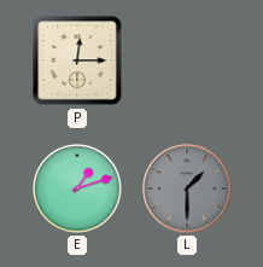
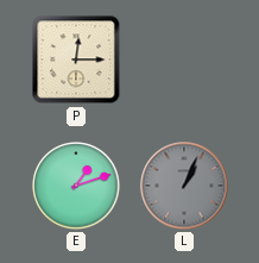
L: 1:30 -> 1:04 (184, 186)
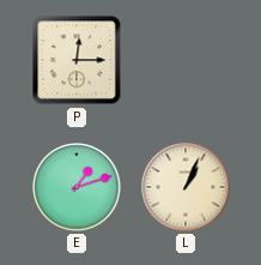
L dial: grey -> cream (186, 187)
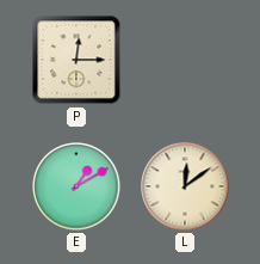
E: 1:12 -> 1:10 (76, 186)
L: 1:04 -> 12:09 (185, 186)
